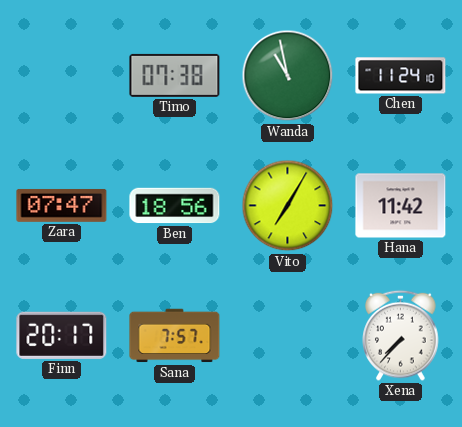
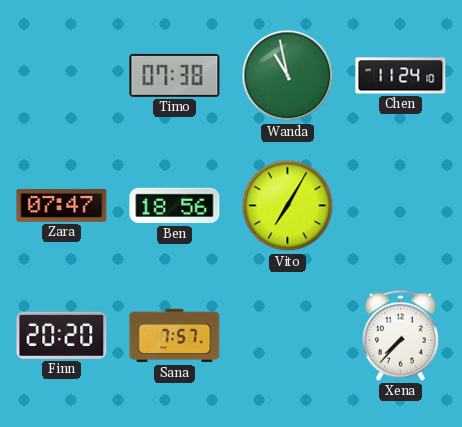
Hana: 11:42 -> none (401, 206)
Finn: 20:17 -> 20:20 (62, 335)
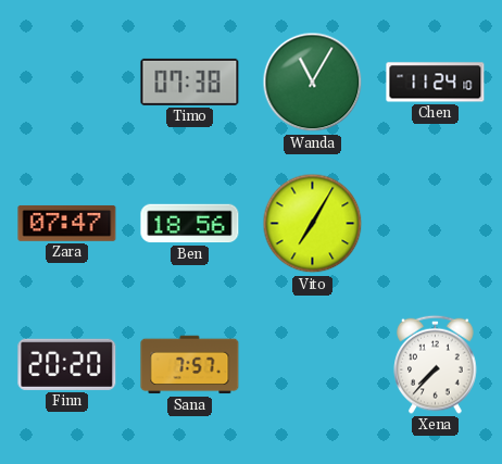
Wanda: 10:58 -> 11:05 (313, 83)
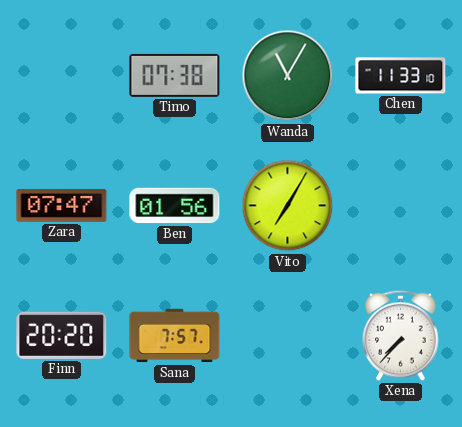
Chen: 11:24 -> 11:33 (401, 76)
Ben: 18:56 -> 01:56 (175, 206)
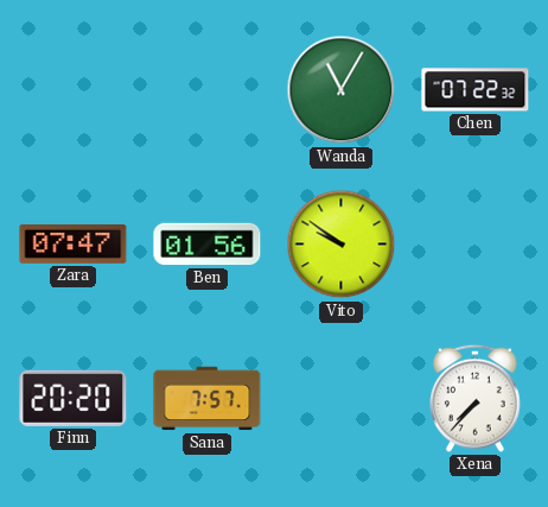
Timo: 07:38 -> none (175, 75)
Chen: 11:33 -> 07:22 (476, 90)
Vito: 7:05 -> 9:51 (342, 245)
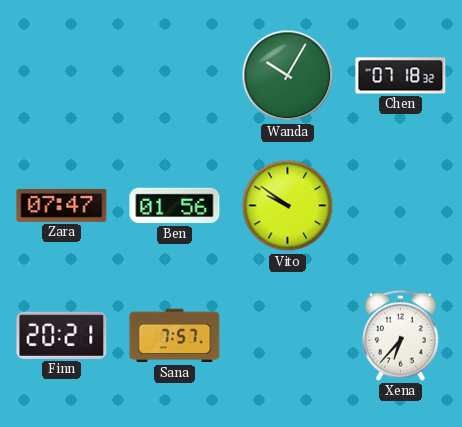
Wanda: 11:05 -> 10:05 (288, 76)
Chen: 07:22 -> 07:18 (401, 76)
Finn: 20:20 -> 20:21 (62, 335)
Xena: 7:37 -> 6:37 (401, 335)
